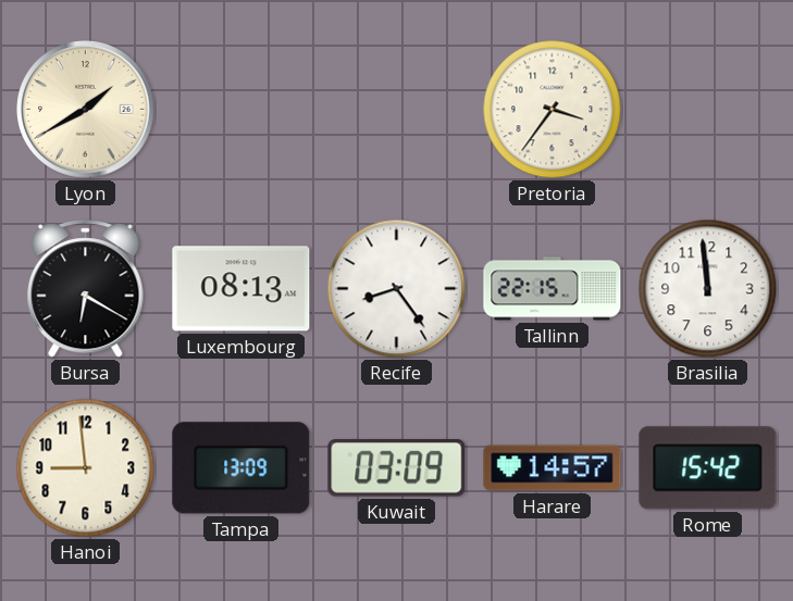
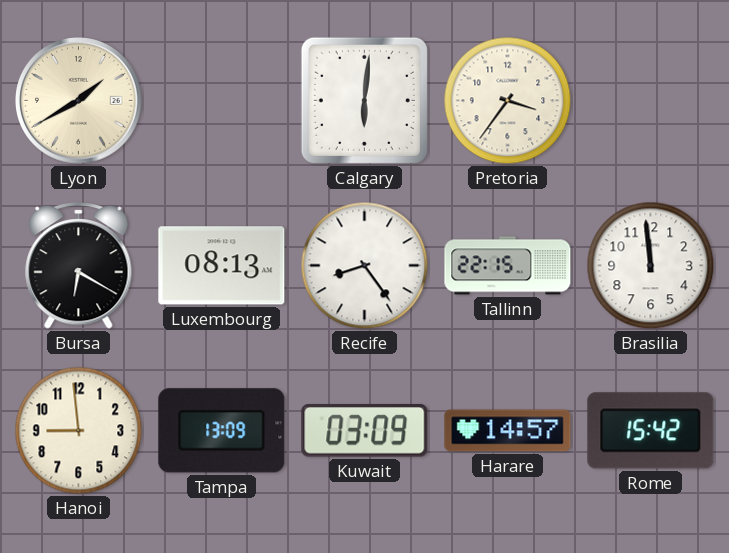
Calgary: none -> 6:01 (364, 100)
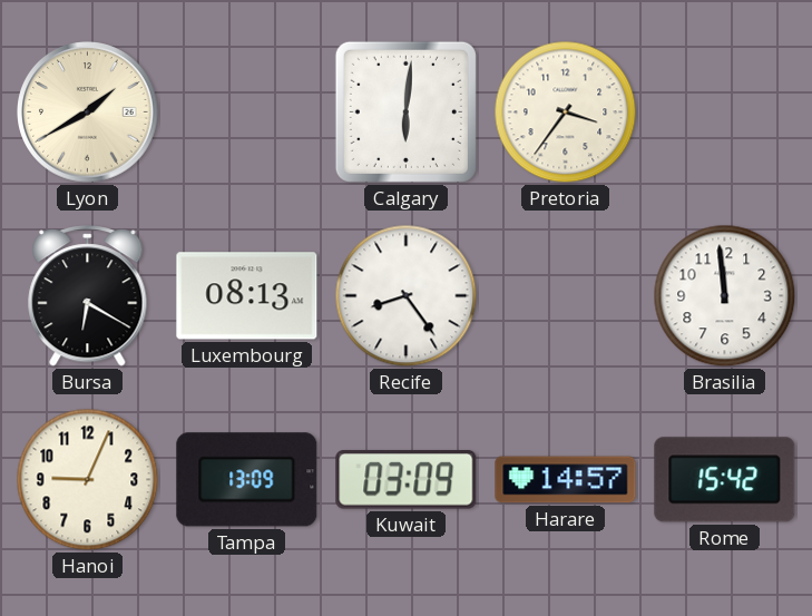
Tallinn: 22:15 -> none (508, 266)
Hanoi: 8:59 -> 9:04 (88, 480)
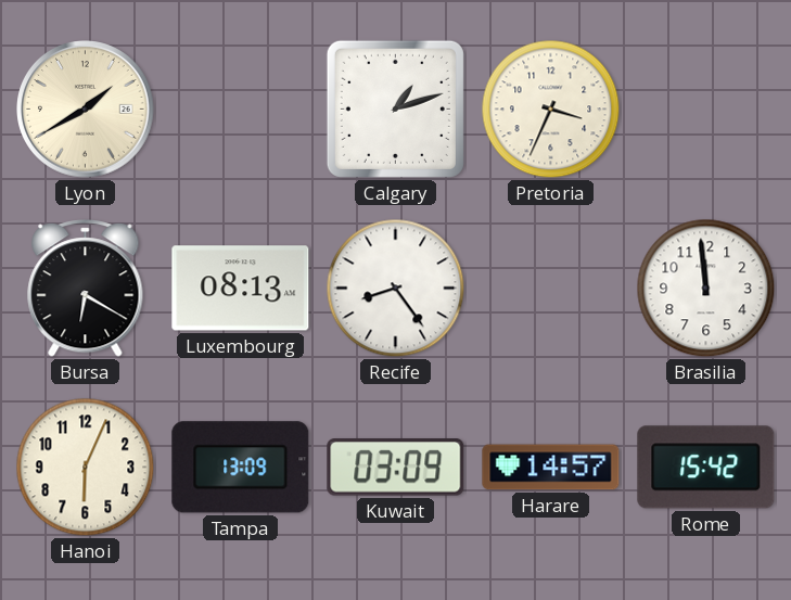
Calgary: 6:01 -> 1:12 (395, 108)
Pretoria: 3:36 -> 3:34 (551, 110)
Hanoi: 9:04 -> 6:04 (86, 468)
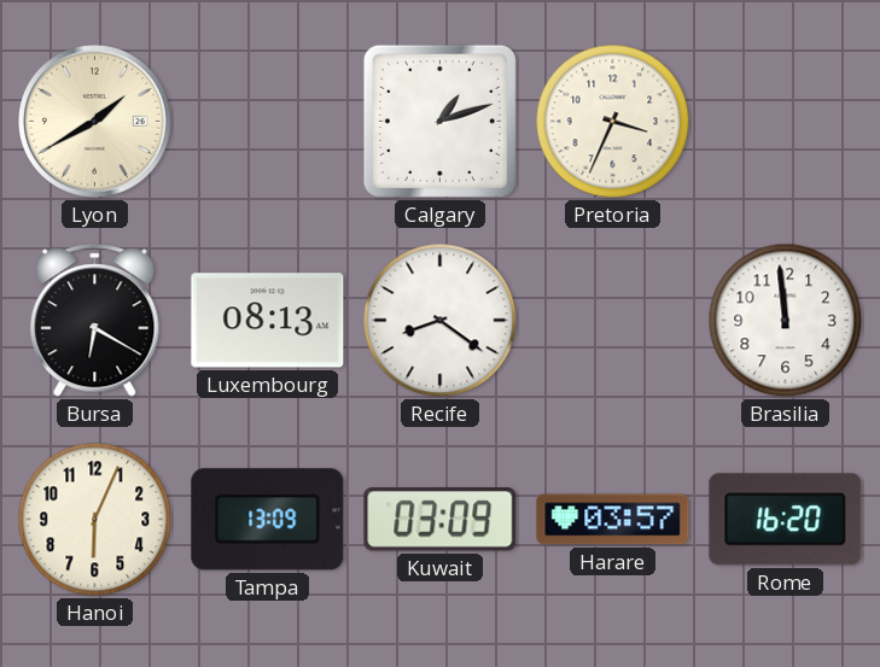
Recife: 8:24 -> 8:21 (441, 321)
Harare: 14:57 -> 03:57 (613, 520)
Rome: 15:42 -> 16:20 (786, 520)
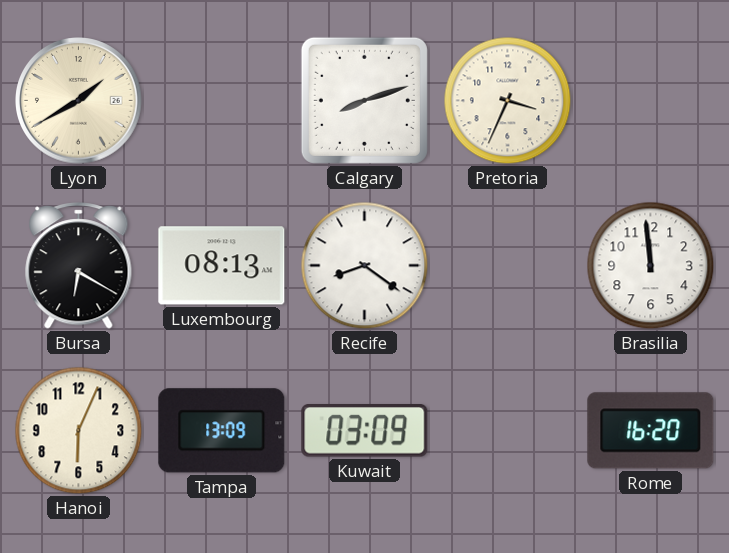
Calgary: 1:12 -> 8:12 (364, 100)
Harare: 03:57 -> none (613, 520)
